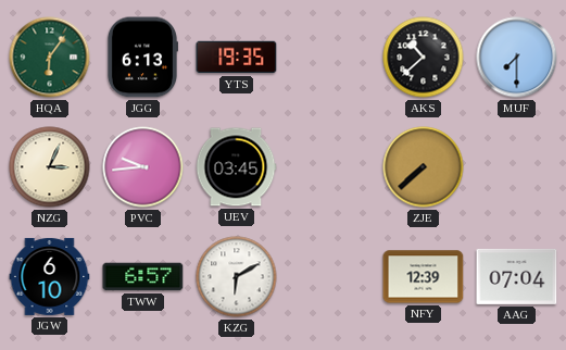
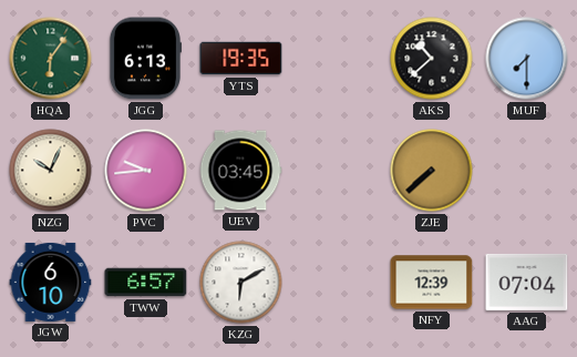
NZG: 3:04 -> 10:04 (51, 171)
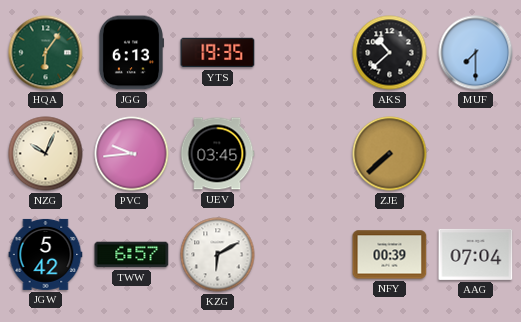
JGW: 6:10 -> 5:42 (46, 254)
NFY: 12:39 -> 00:39 (390, 255)
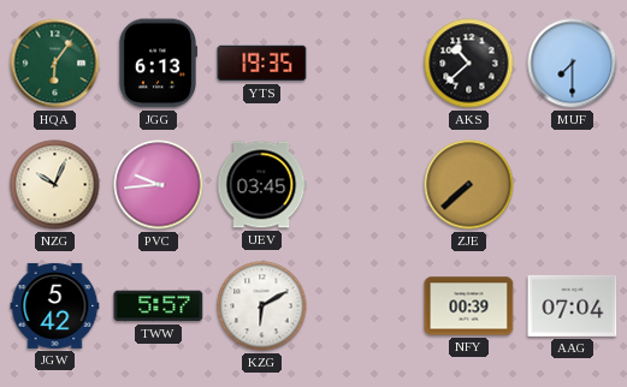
TWW: 6:57 -> 5:57 (159, 306)
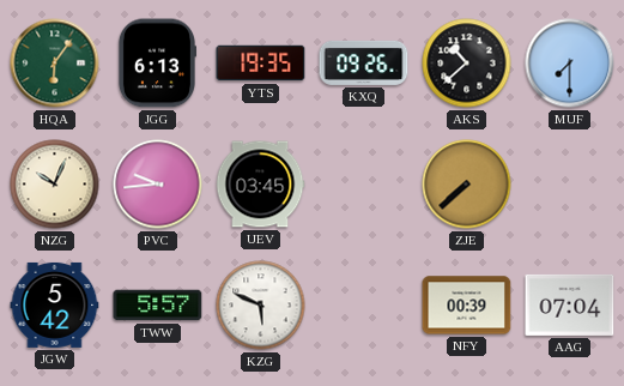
KXQ: none -> 09:26 (364, 62)
KZG: 6:10 -> 5:49 (261, 306)
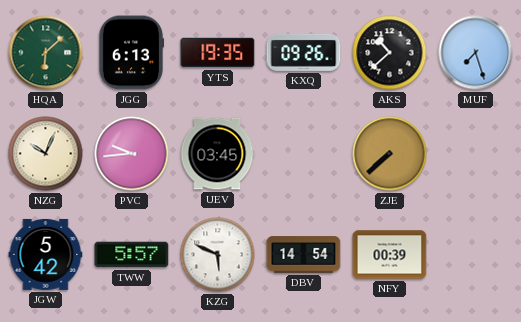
HQA: 6:06 -> 6:08 (46, 53)
MUF: 7:30 -> 7:27 (476, 53)
DBV: none -> 14:54 (304, 255)
AAG: 07:04 -> none (570, 304)
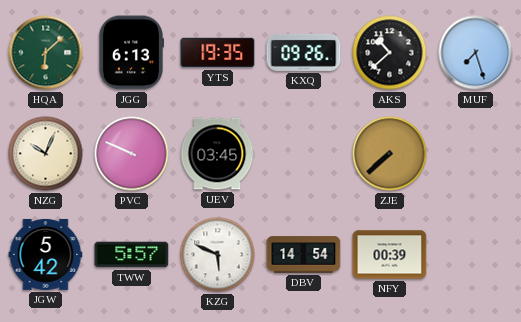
PVC: 9:44 -> 9:49 (132, 154)
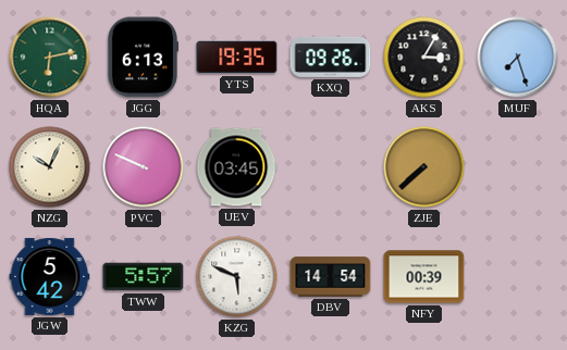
HQA: 6:08 -> 6:13 (50, 58)
AKS: 10:38 -> 3:05 (424, 58)
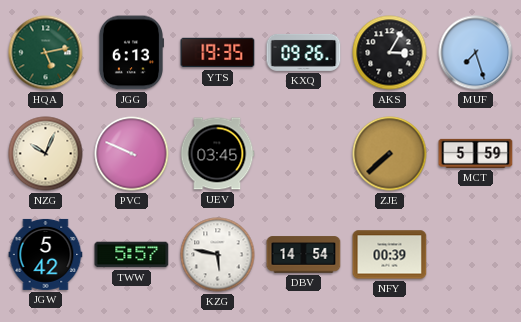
HQA: 6:13 -> 5:13 (46, 53)
MCT: none -> 5:59 (476, 153)
KZG: 5:49 -> 5:47 (218, 255)
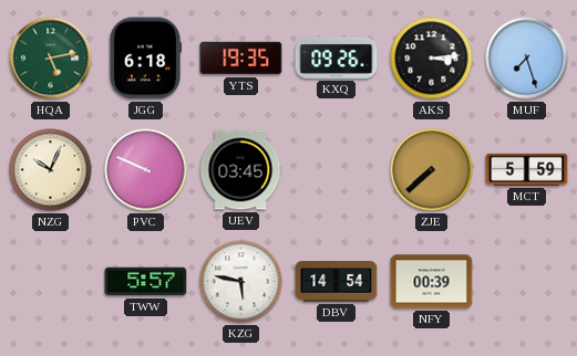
JGG: 6:13 -> 6:18 (144, 59)
AKS: 3:05 -> 3:14 (432, 59)
JGW: 5:42 -> none (46, 254)
